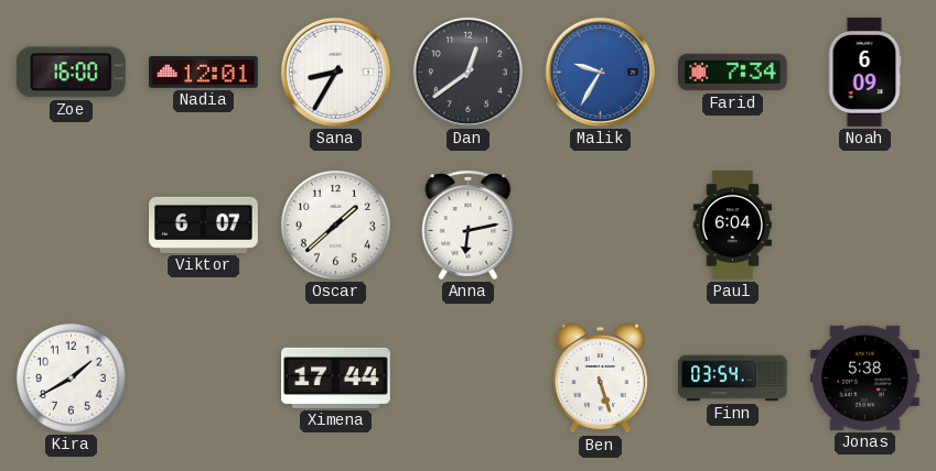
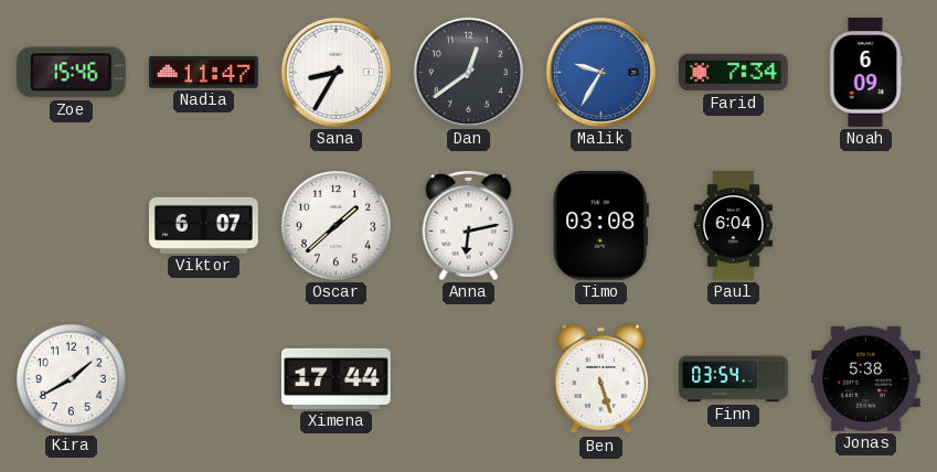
Zoe: 16:00 -> 15:46 (71, 73)
Nadia: 12:01 -> 11:47 (204, 73)
Timo: none -> 03:08 (600, 225)
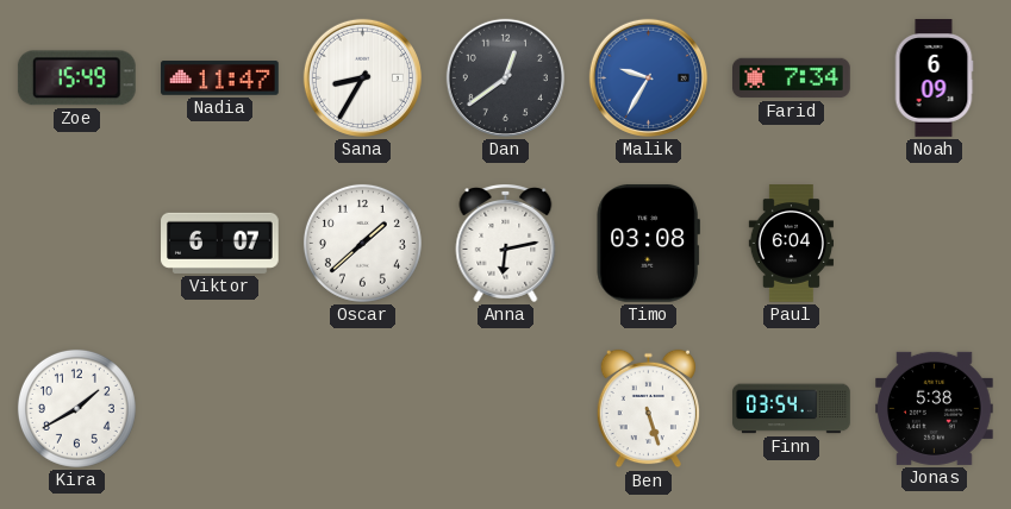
Zoe: 15:46 -> 15:49 (76, 78)
Ximena: 17:44 -> none (337, 378)
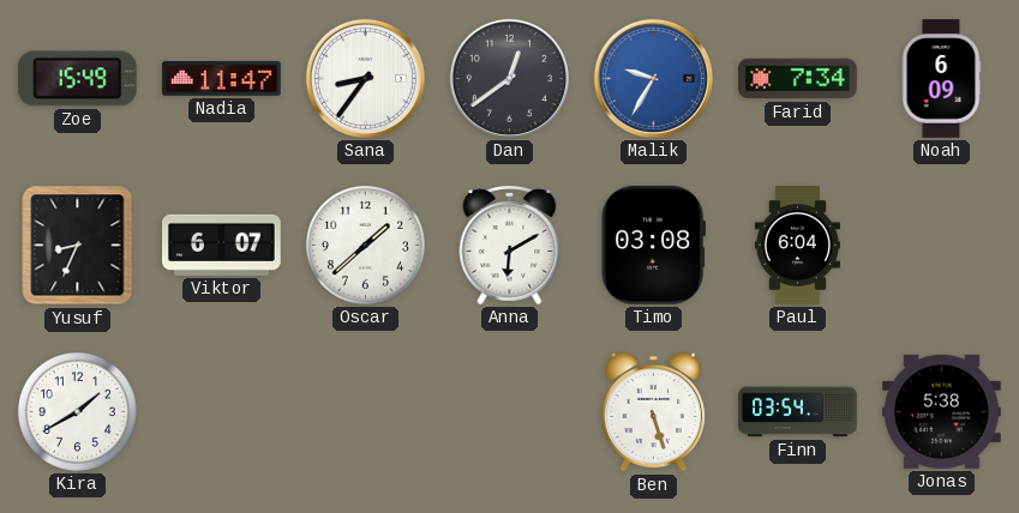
Sana: 8:35 -> 8:36 (365, 78)
Yusuf: none -> 8:34 (78, 246)
Anna: 6:13 -> 6:10 (510, 246)
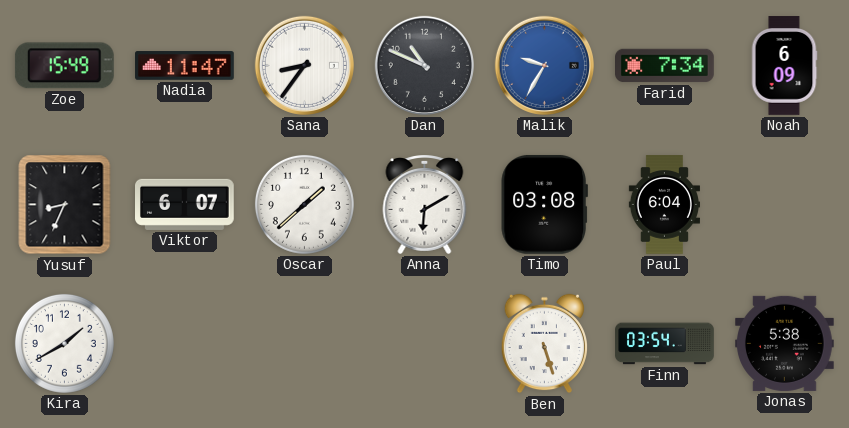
Dan: 12:39 -> 10:49 (424, 65)
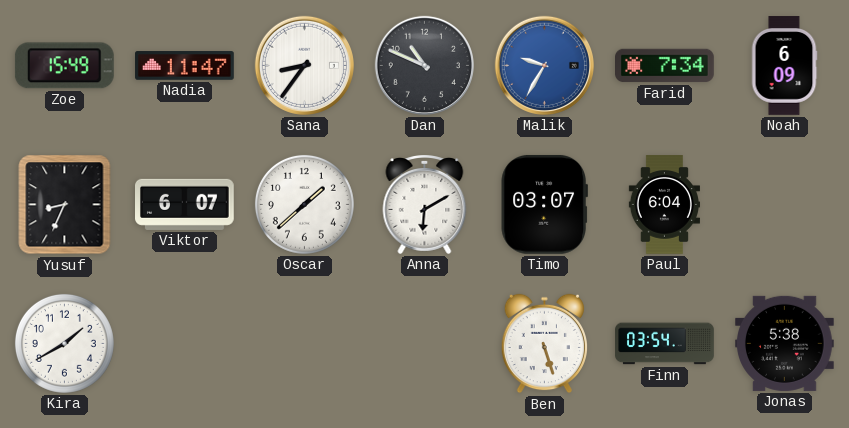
Timo: 03:08 -> 03:07 (544, 204)
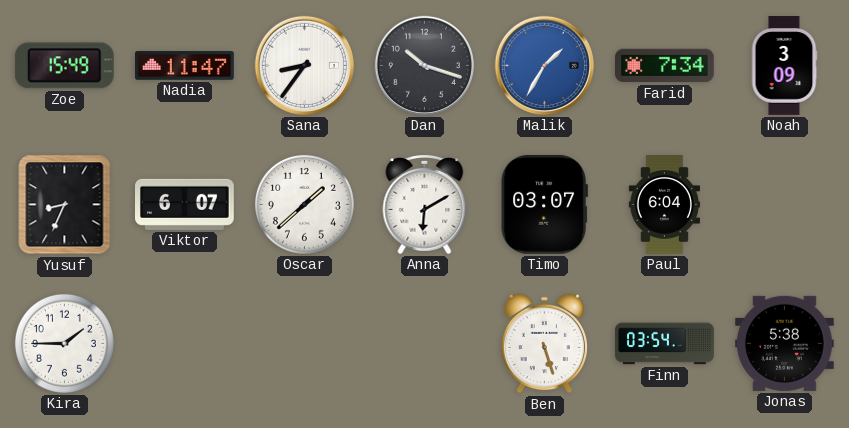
Dan: 10:49 -> 10:18 (424, 65)
Malik: 9:35 -> 1:35 (544, 65)
Noah: 6:09 -> 3:09 (784, 66)
Kira: 1:40 -> 1:45 (64, 343)
